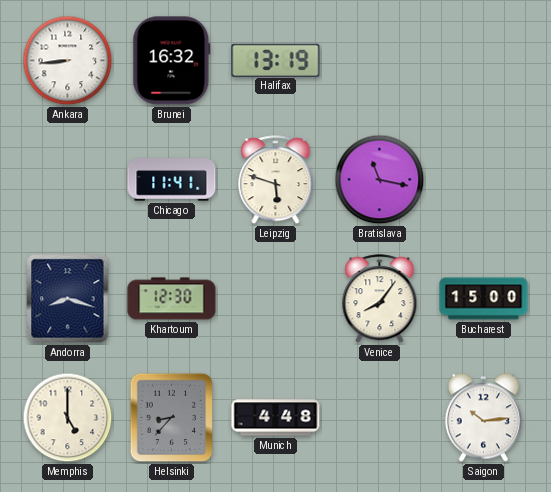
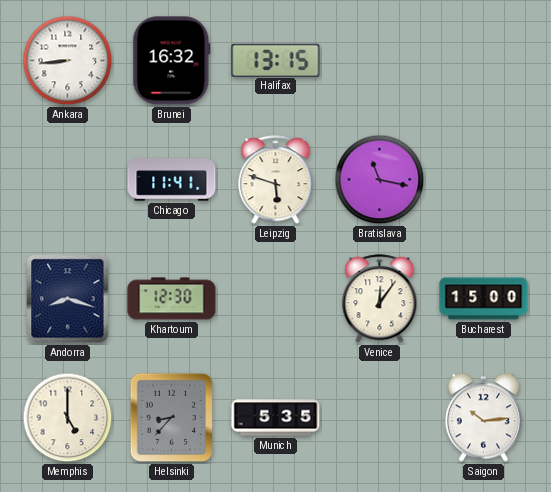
Halifax: 13:19 -> 13:15 (276, 60)
Venice: 8:06 -> 12:06 (380, 299)
Munich: 4:48 -> 5:35 (276, 418)
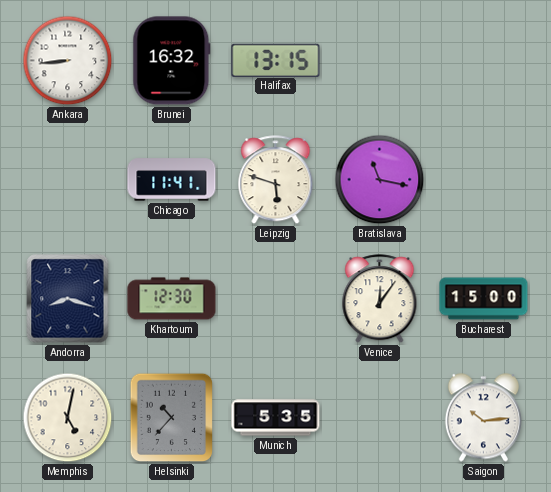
Memphis: 5:00 -> 5:02 (68, 418)
Helsinki: 8:37 -> 10:37 (172, 418)
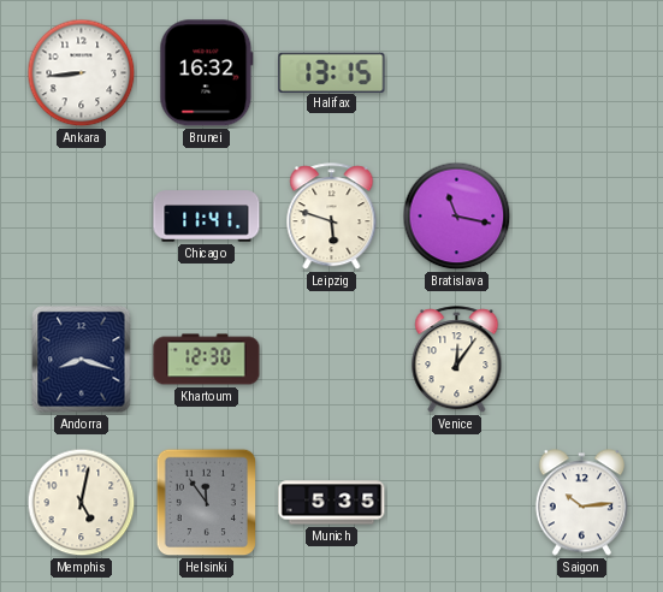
Bucharest: 15:00 -> none (484, 299)
Helsinki: 10:37 -> 11:54 (207, 503)
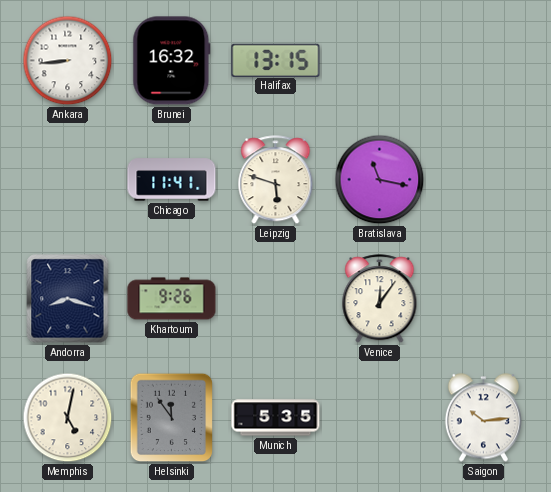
Khartoum: 12:30 -> 9:26 (172, 299)
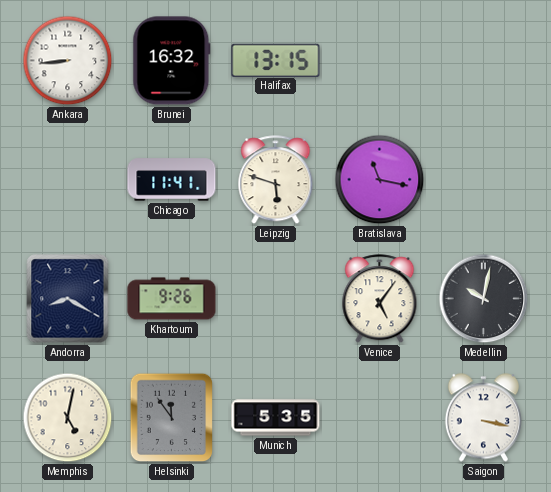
Andorra: 8:18 -> 8:20 (68, 299)
Venice: 12:06 -> 5:06 (380, 299)
Medellin: none -> 10:02 (484, 299)
Saigon: 10:14 -> 3:17 (483, 418)
